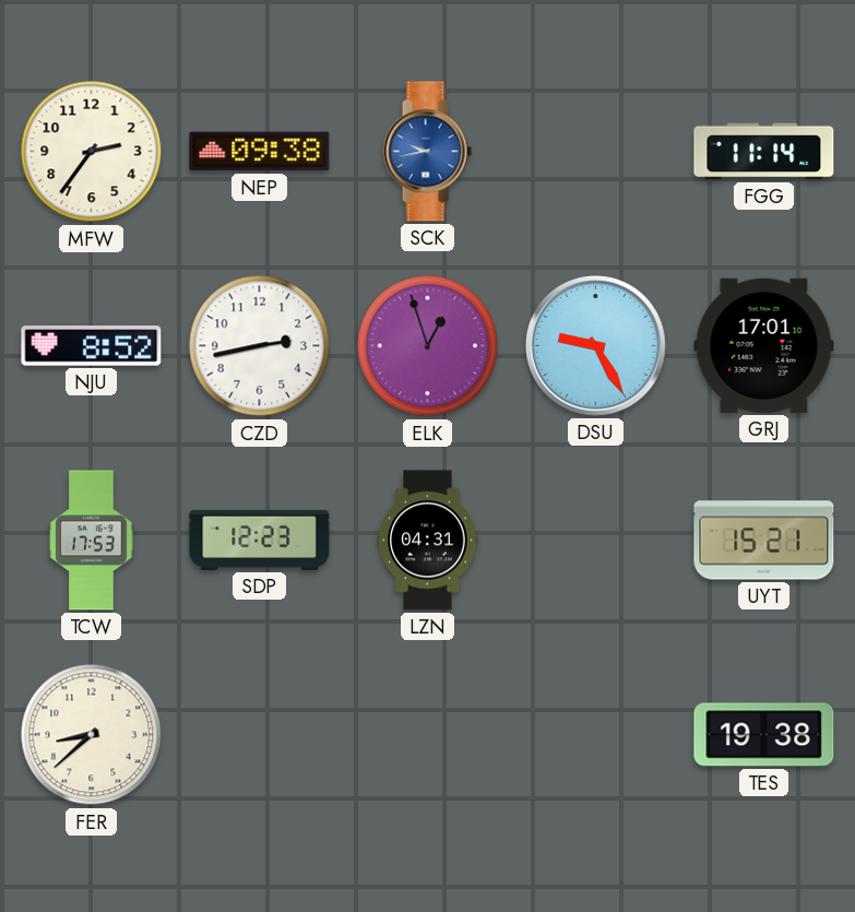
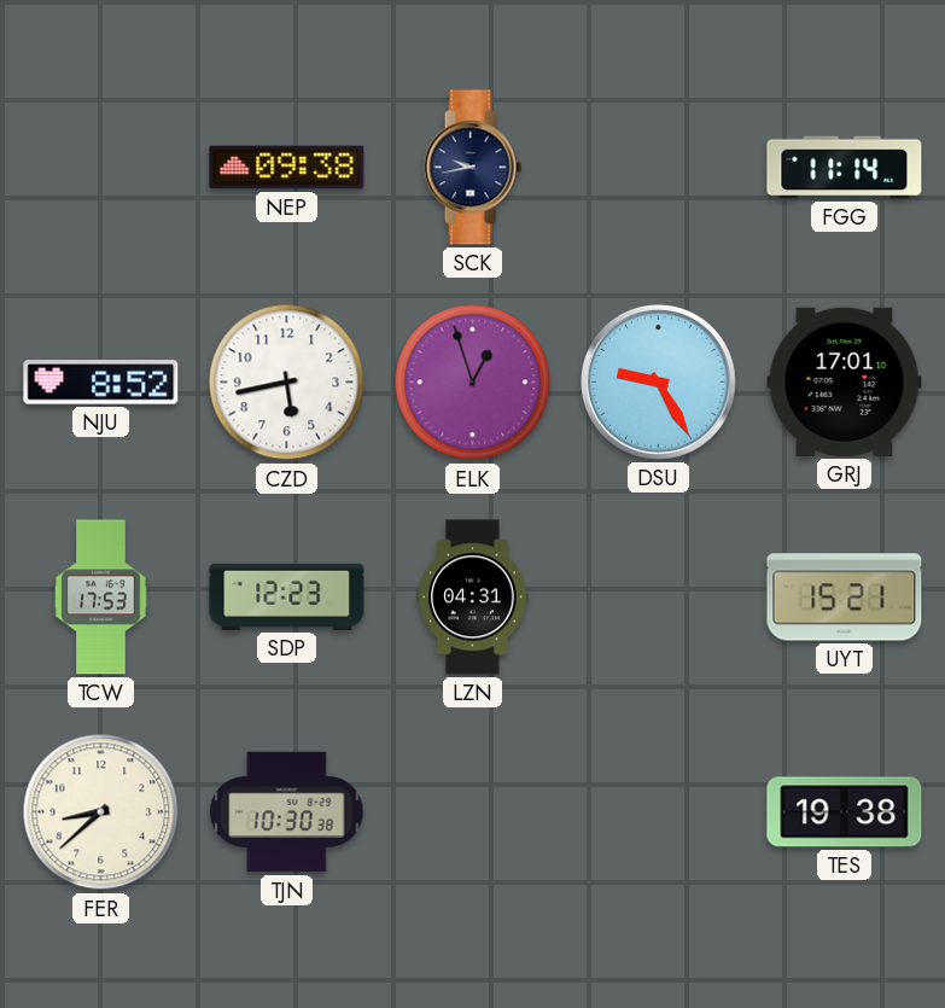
MFW: 2:36 -> none (92, 152)
SCK dial: blue -> navy (472, 168)
CZD: 2:43 -> 5:43 (287, 383)
TJN: none -> 10:30 (287, 812)
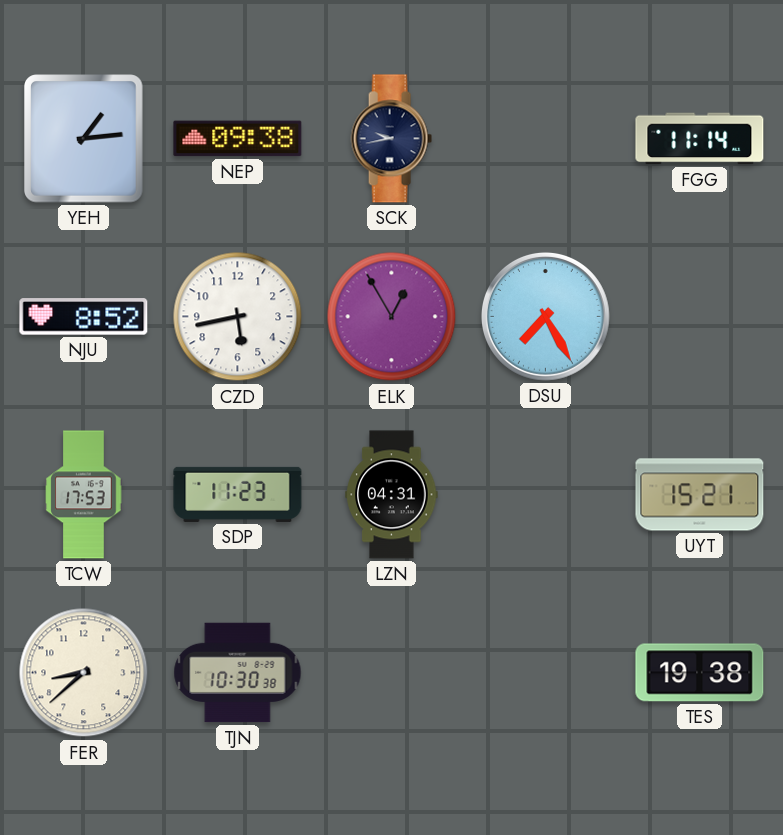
YEH: none -> 1:14 (84, 139)
ELK: 12:57 -> 12:55 (392, 317)
DSU: 9:25 -> 7:25 (545, 316)
GRJ: 17:01 -> none (845, 381)
SDP: 12:23 -> 11:23 (238, 494)
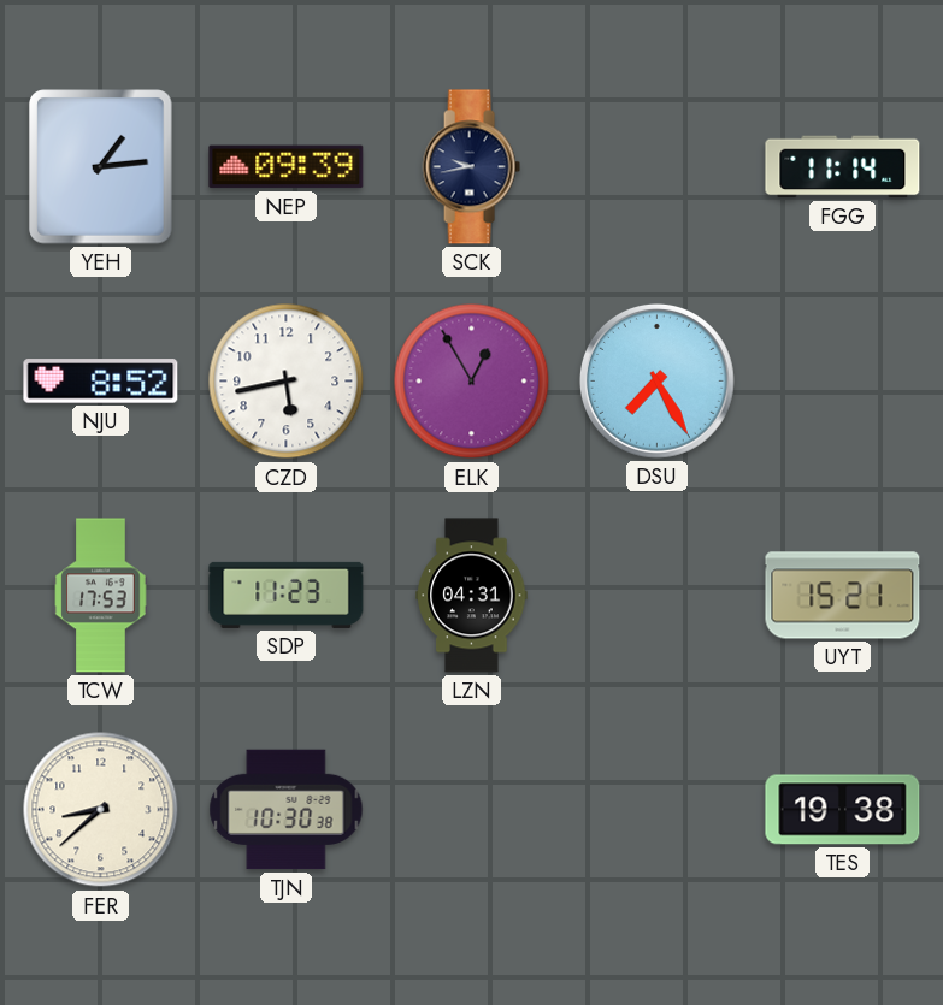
NEP: 09:38 -> 09:39 (287, 167)
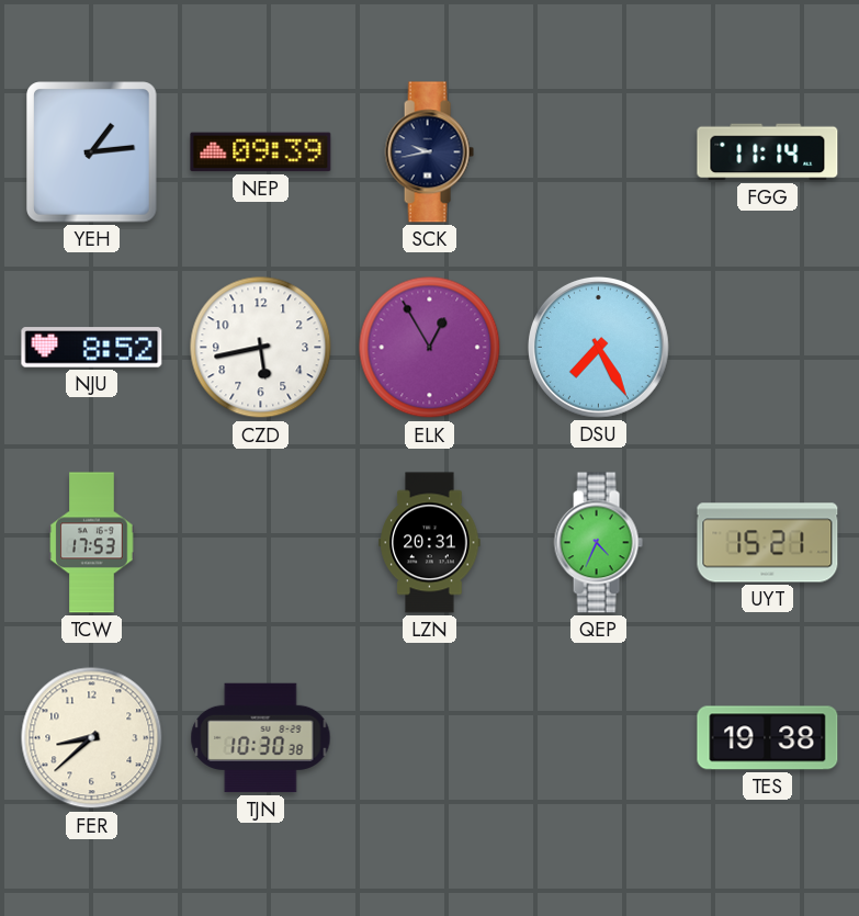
SDP: 11:23 -> none (287, 595)
LZN: 04:31 -> 20:31 (430, 543)
QEP: none -> 4:34 (598, 543)
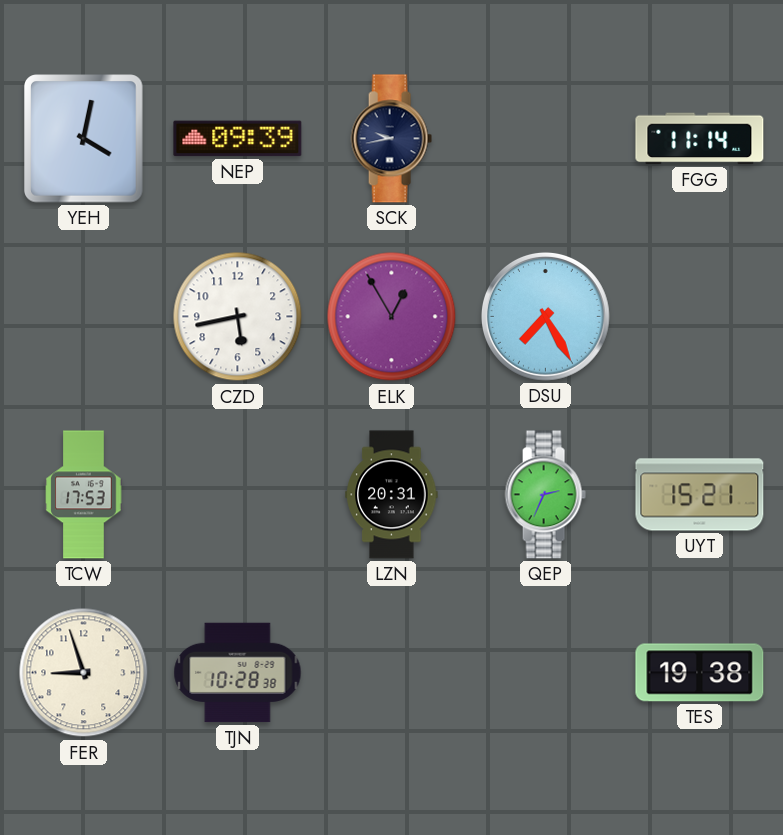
YEH: 1:14 -> 4:02 (84, 139)
NJU: 8:52 -> none (92, 348)
QEP: 4:34 -> 2:34 (545, 495)
FER: 8:38 -> 8:57 (84, 673)
TJN: 10:30 -> 10:28 (238, 673)
